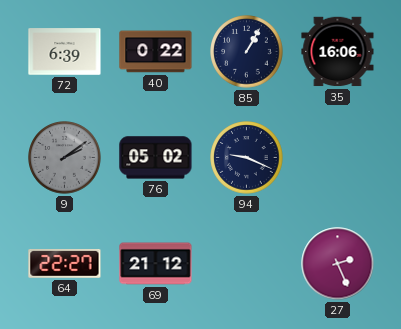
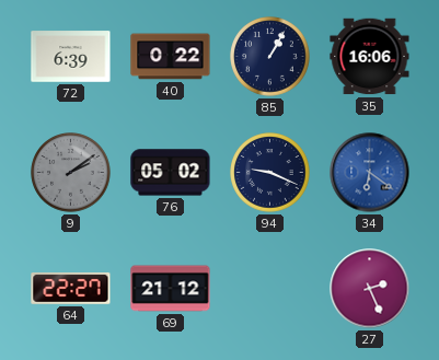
34: none -> 6:21 (370, 173)
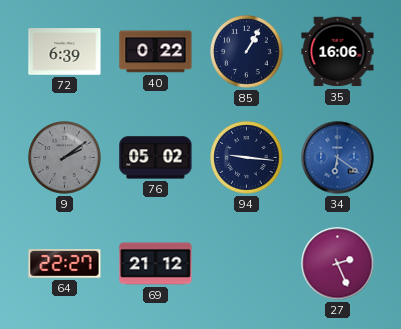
94: 9:19 -> 9:16 (247, 158)
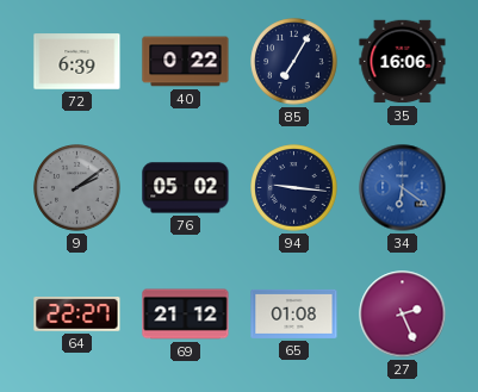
85: 1:05 -> 7:05 (294, 62)
65: none -> 01:08 (294, 313)
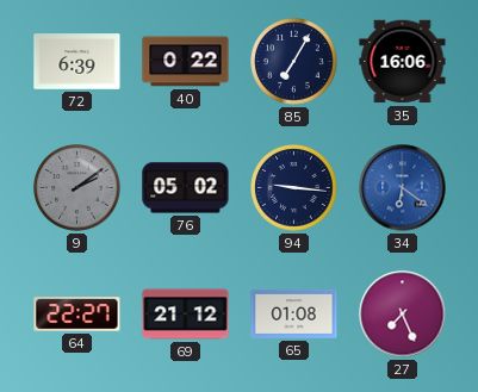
27: 2:26 -> 7:26 (403, 315)
